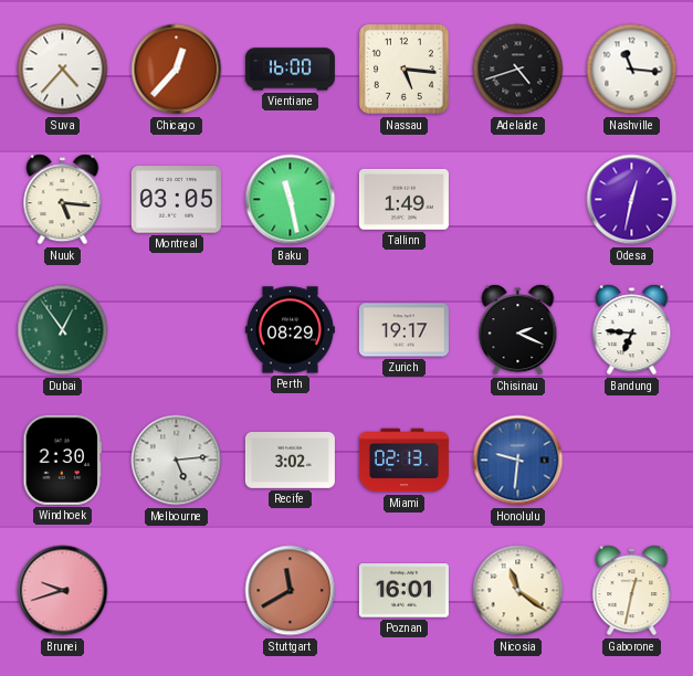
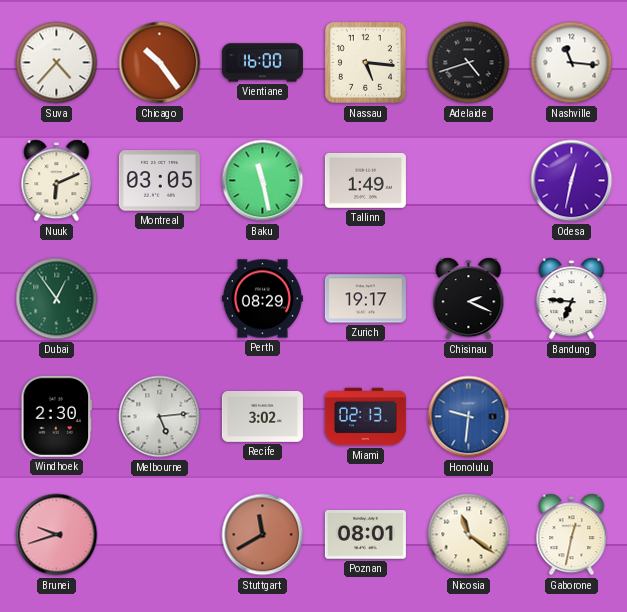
Chicago: 12:37 -> 10:24 (160, 63)
Nuuk: 5:16 -> 6:11 (57, 181)
Poznan: 16:01 -> 08:01 (365, 535)
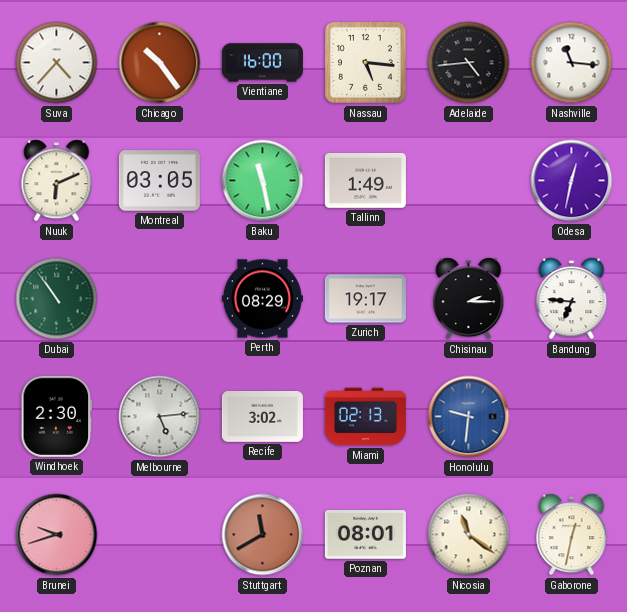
Adelaide: 4:42 -> 4:44 (469, 63)
Dubai: 12:54 -> 10:54 (57, 299)
Chisinau: 2:19 -> 2:15 (469, 299)
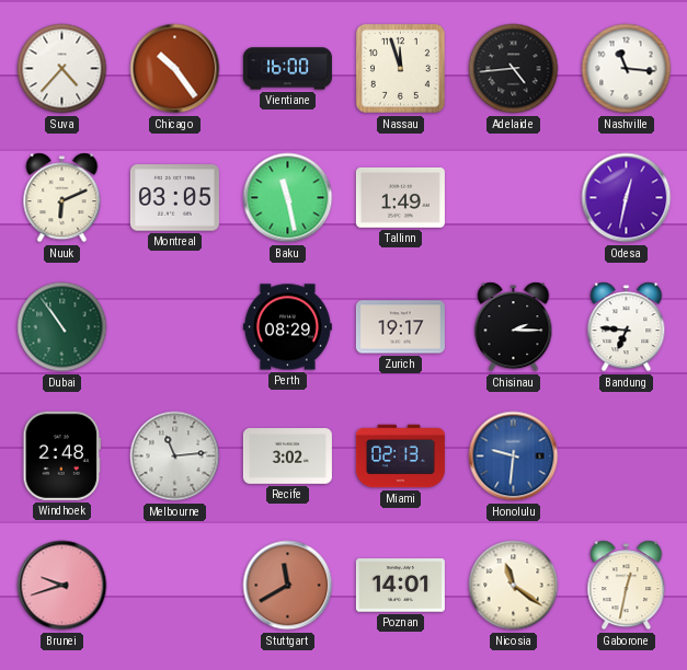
Nassau: 5:16 -> 11:57 (400, 68)
Windhoek: 2:30 -> 2:48 (62, 455)
Melbourne: 5:14 -> 11:14 (175, 457)
Poznan: 08:01 -> 14:01 (400, 586)
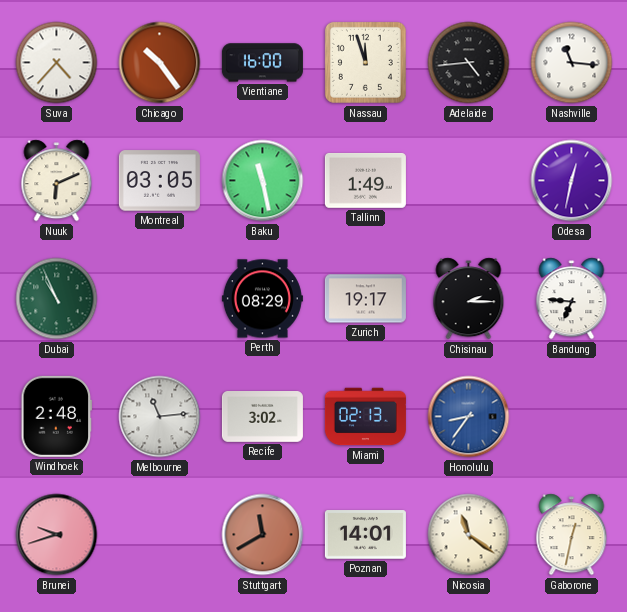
Dubai: 10:54 -> 10:56 (57, 299)
Honolulu: 9:31 -> 8:36 (469, 417)
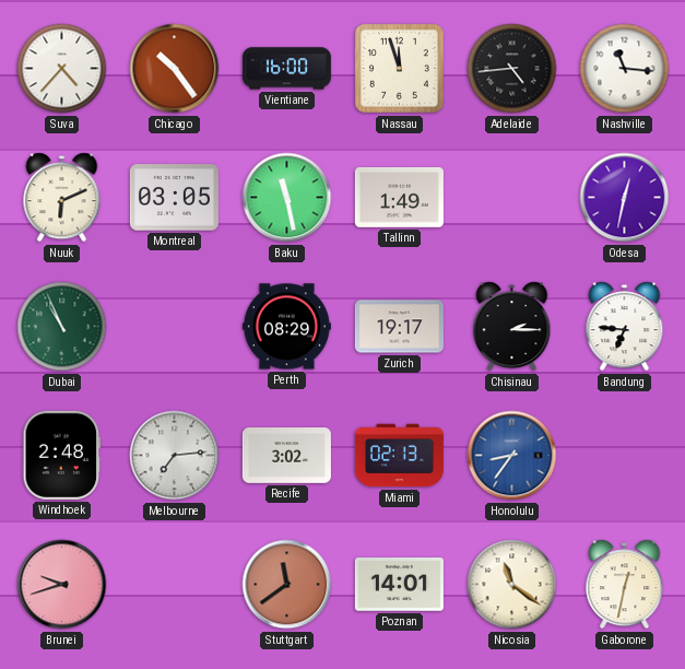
Melbourne: 11:14 -> 7:14 (175, 456)
Stuttgart: 11:40 -> 11:39 (287, 585)
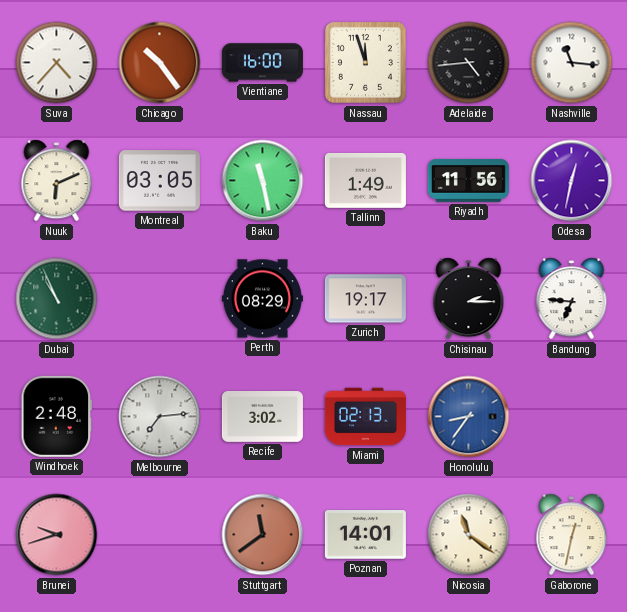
Riyadh: none -> 11:56 (468, 180)
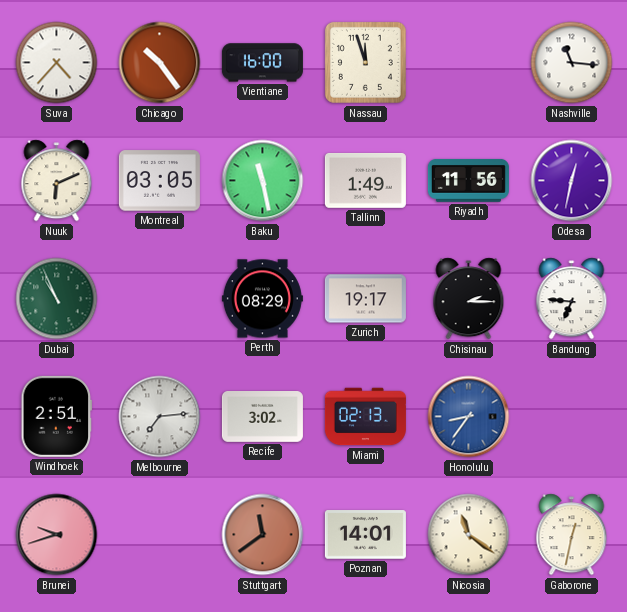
Adelaide: 4:44 -> none (469, 63)
Windhoek: 2:48 -> 2:51 (57, 416)
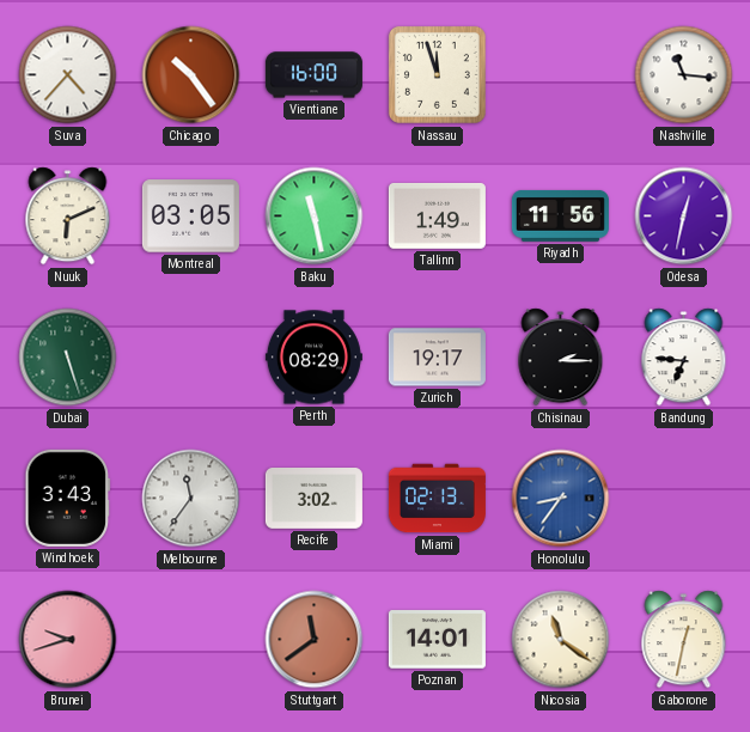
Dubai: 10:56 -> 5:27 (68, 358)
Windhoek: 2:51 -> 3:43 (68, 498)
Melbourne: 7:14 -> 11:36 (191, 499)
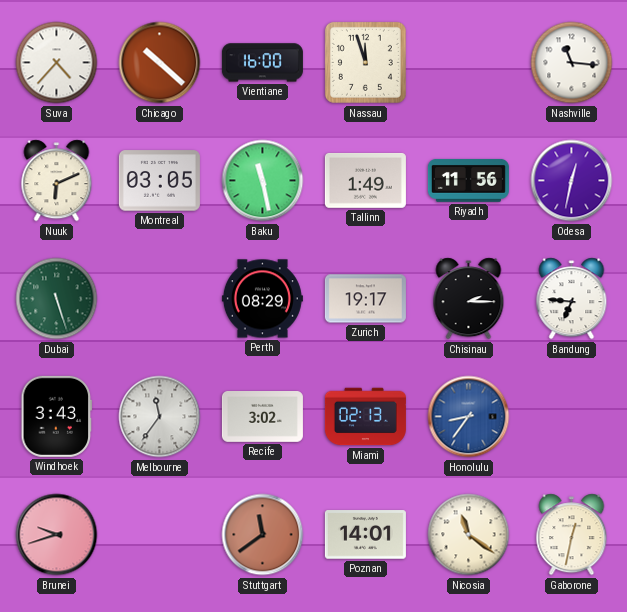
Chicago: 10:24 -> 10:22 (160, 63)
